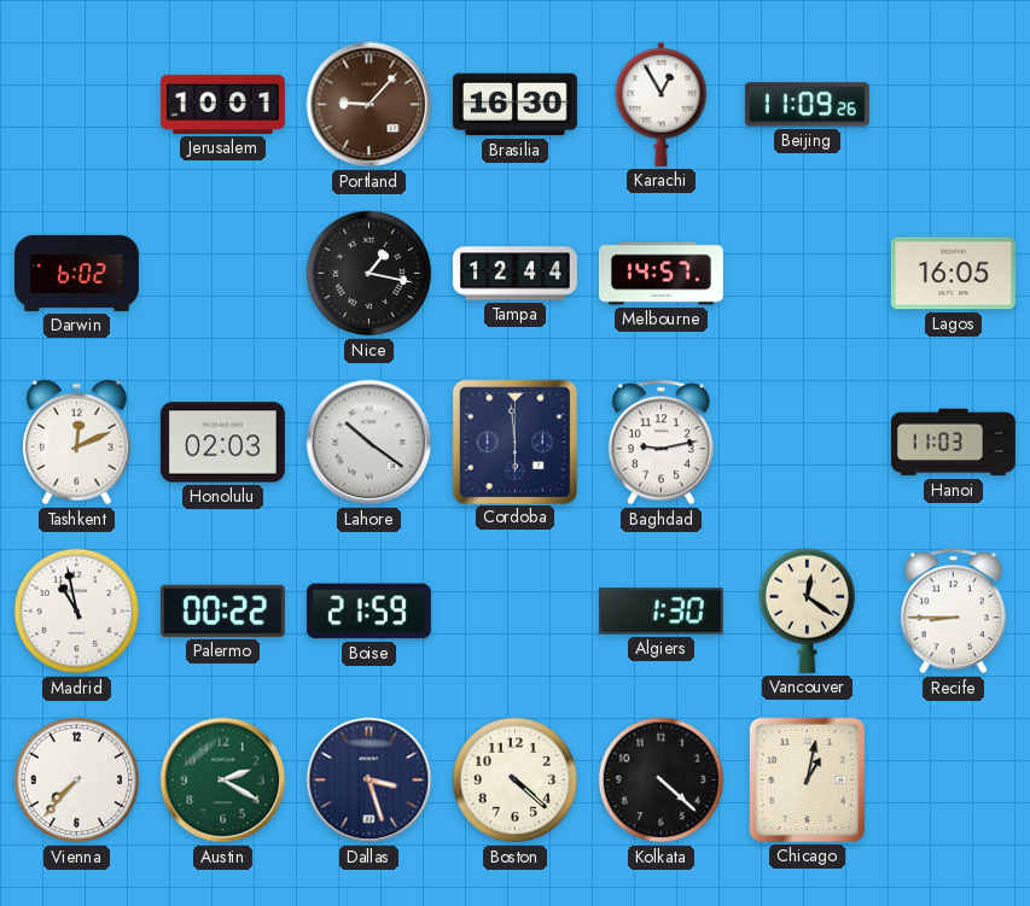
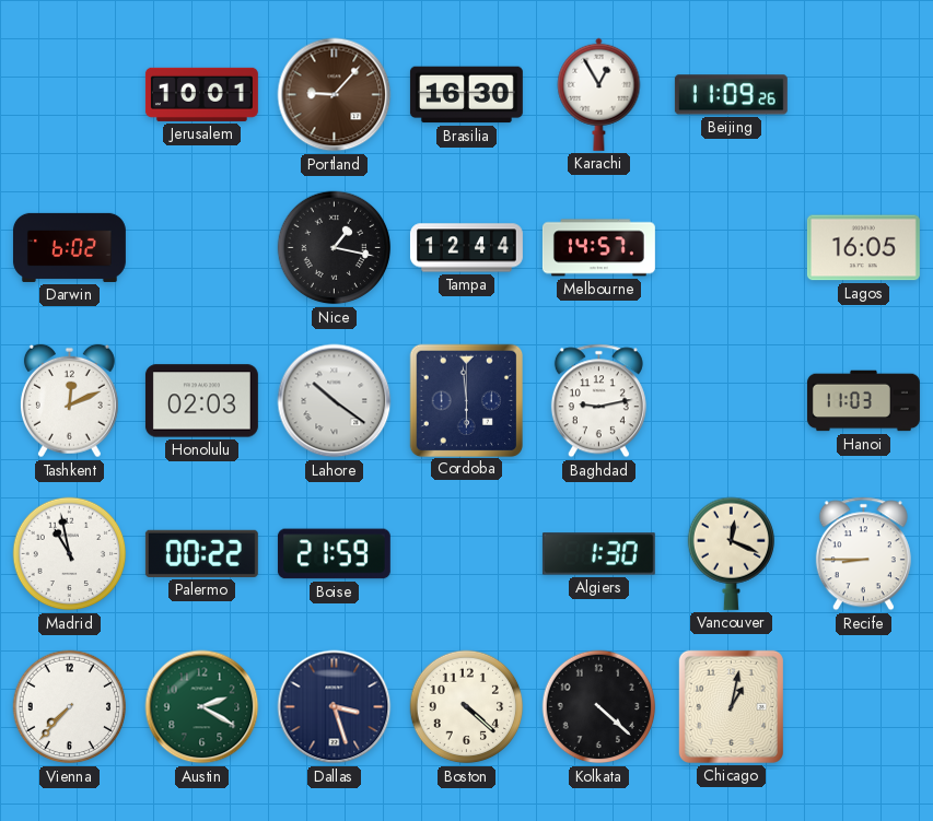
Vancouver: 12:21 -> 12:19 (731, 553)
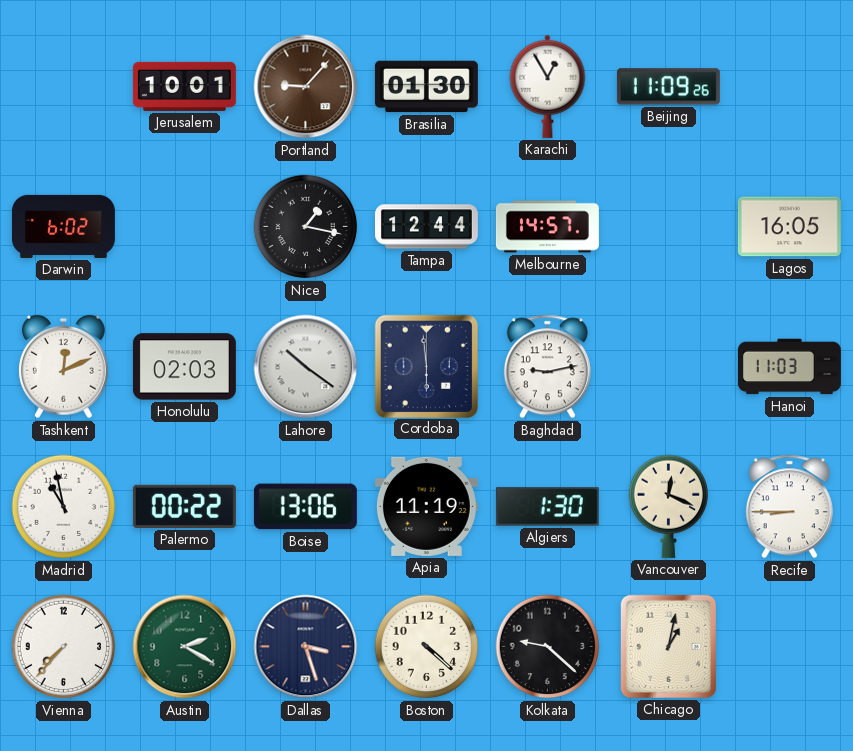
Brasilia: 16:30 -> 01:30 (426, 87)
Boise: 21:59 -> 13:06 (305, 507)
Apia: none -> 11:19 (426, 506)
Kolkata: 4:22 -> 9:22 (548, 647)
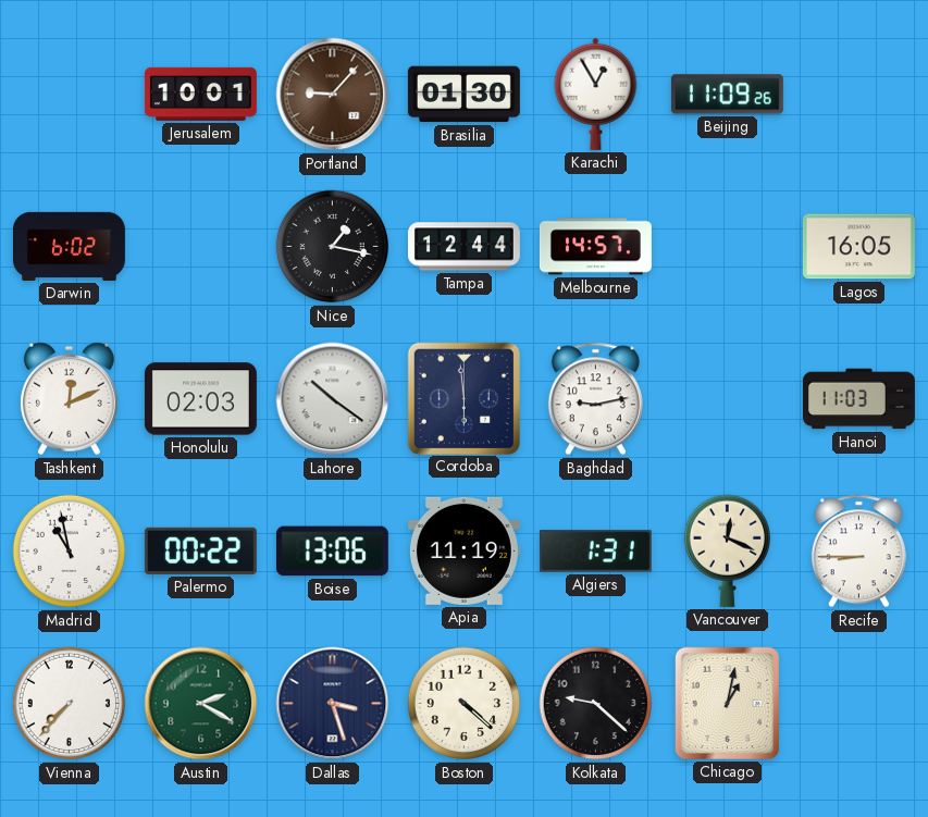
Algiers: 1:30 -> 1:31 (595, 552)
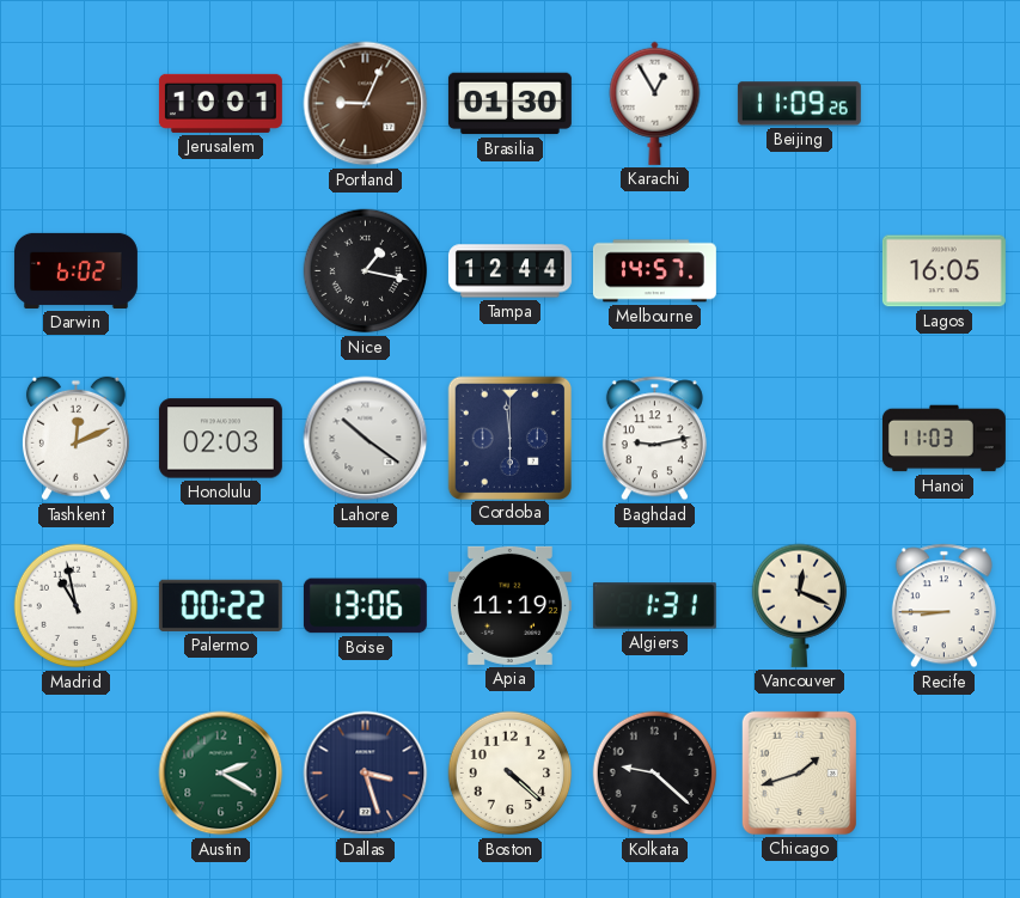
Portland: 9:07 -> 9:04 (366, 104)
Vienna: 7:37 -> none (70, 704)
Chicago: 1:02 -> 1:42 (799, 772)
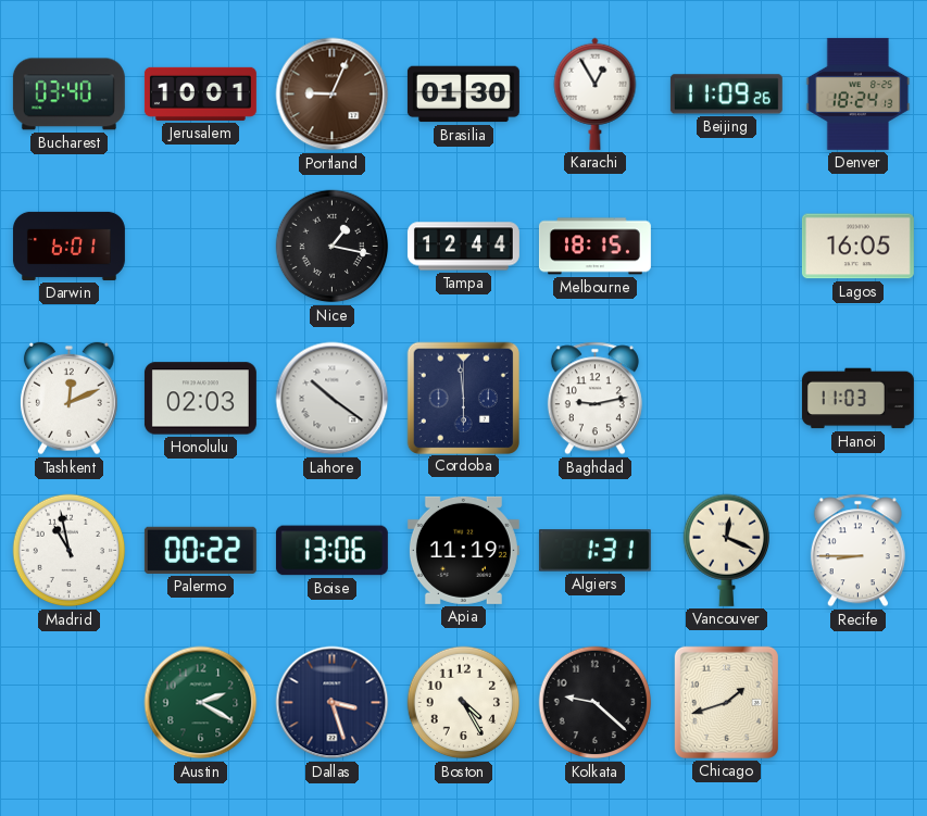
Bucharest: none -> 03:40 (68, 95)
Denver: none -> 18:24 (859, 93)
Darwin: 6:02 -> 6:01 (68, 246)
Melbourne: 14:57 -> 18:15 (594, 247)
Boston: 4:22 -> 4:25 (464, 703)
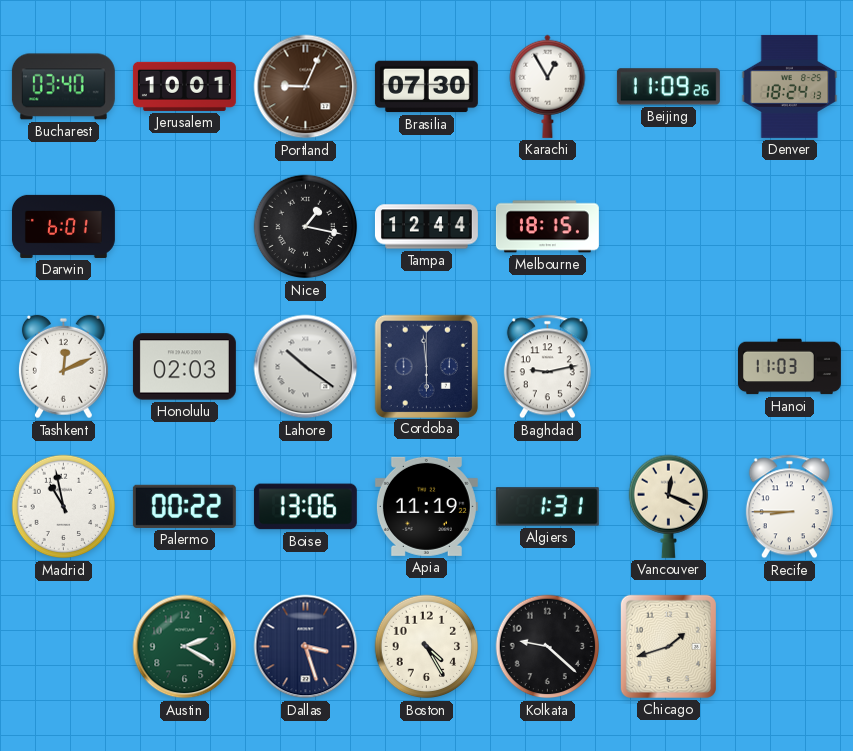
Brasilia: 01:30 -> 07:30 (426, 87)
Lagos: 16:05 -> none (857, 247)
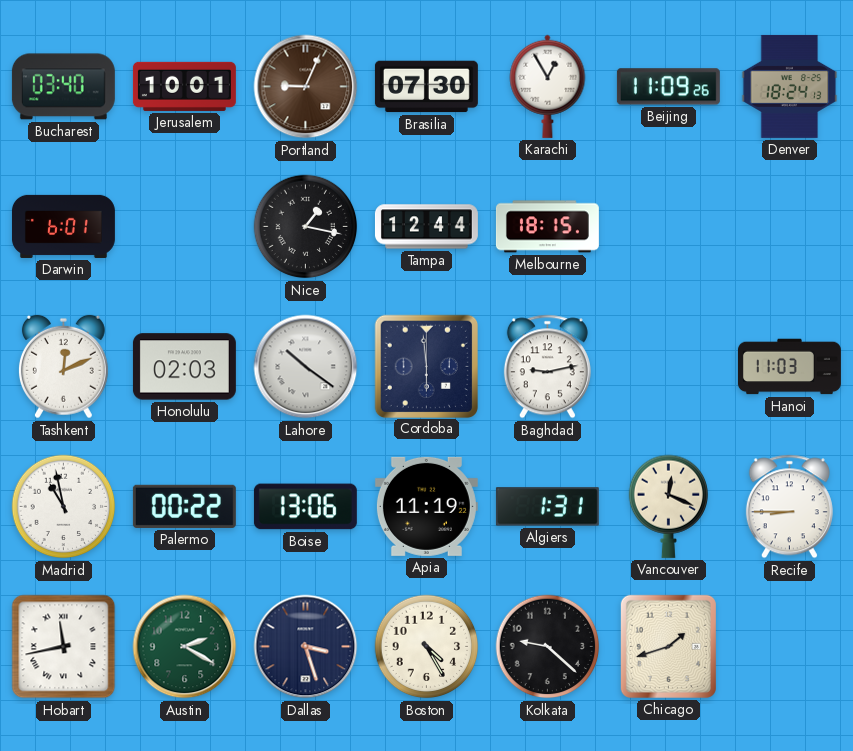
Hobart: none -> 11:43 (64, 647)
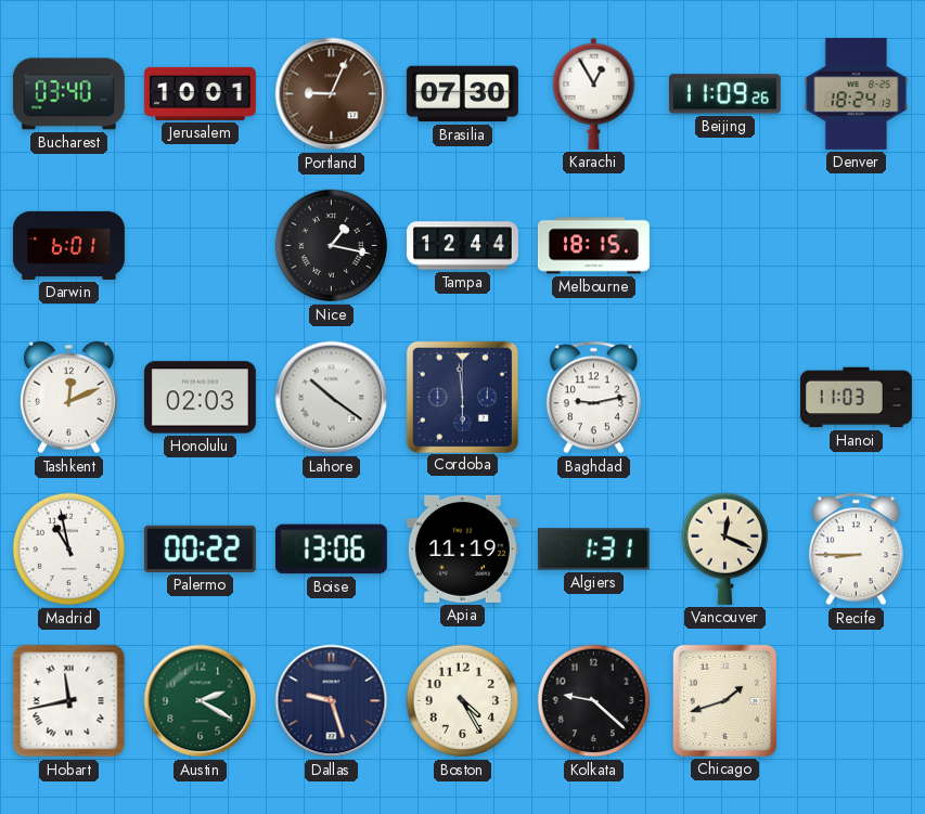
Dallas: 3:27 -> 9:27 (332, 701)
